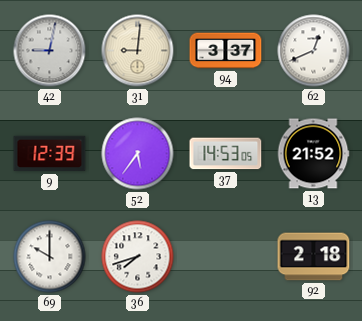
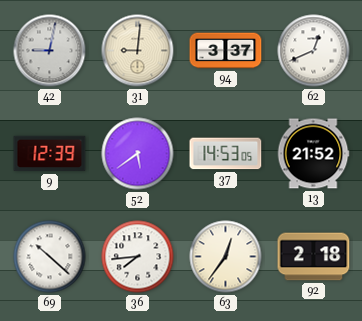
52: 5:36 -> 5:39 (138, 154)
69: 10:00 -> 10:22 (50, 257)
36: 7:42 -> 7:44 (138, 257)
63: none -> 12:36 (226, 257)
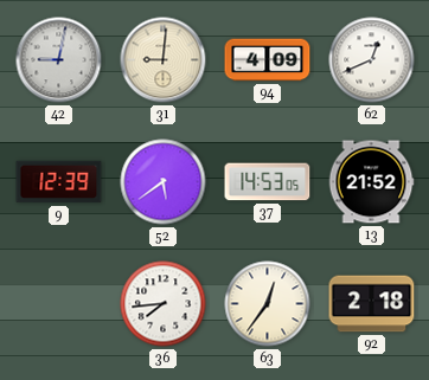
94: 3:37 -> 4:09 (268, 60)
69: 10:22 -> none (50, 257)
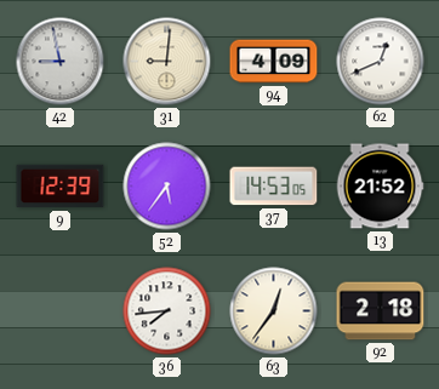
42: 9:02 -> 8:58 (61, 62)
52: 5:39 -> 5:36 (167, 187)
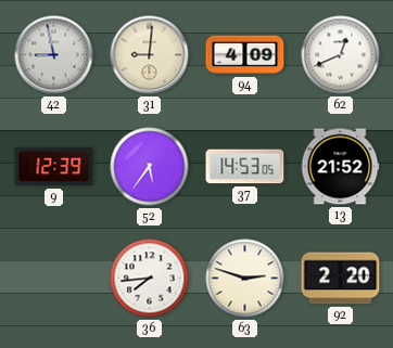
63: 12:36 -> 2:48 (245, 279)
92: 2:18 -> 2:20 (341, 279)
